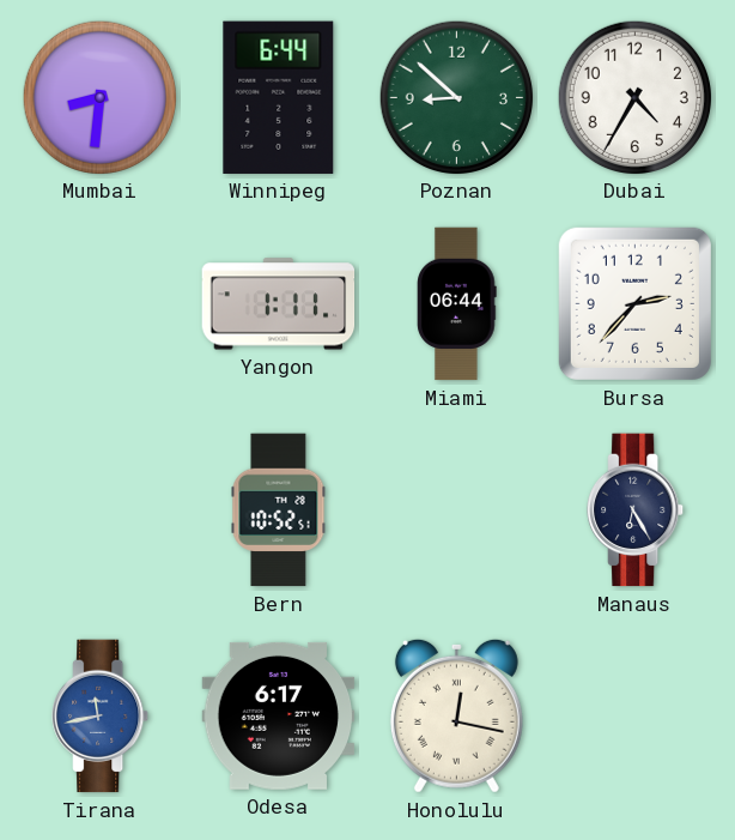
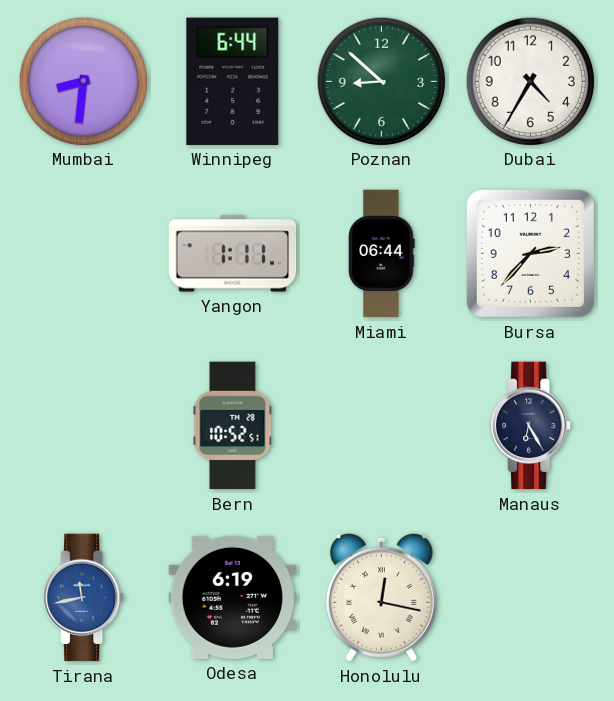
Odesa: 6:17 -> 6:19 (233, 597)
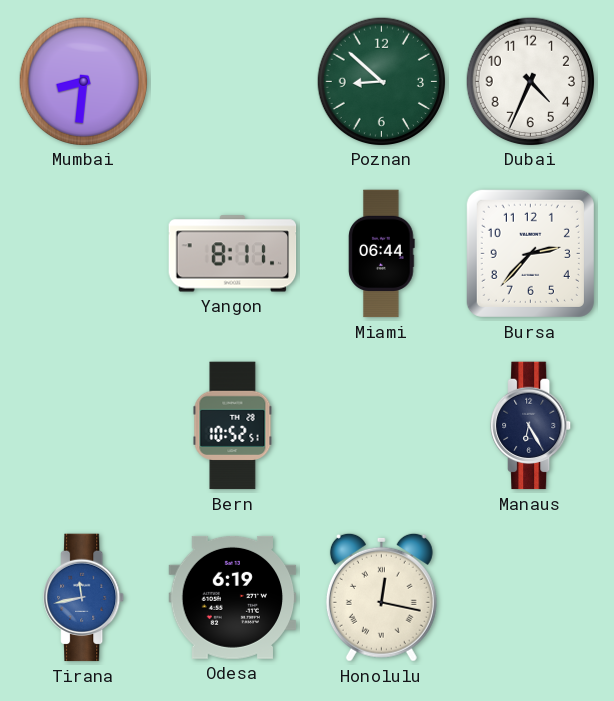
Winnipeg: 6:44 -> none (233, 81)
Dubai: 4:35 -> 4:34 (530, 81)
Yangon: 1:11 -> 8:11 (233, 254)
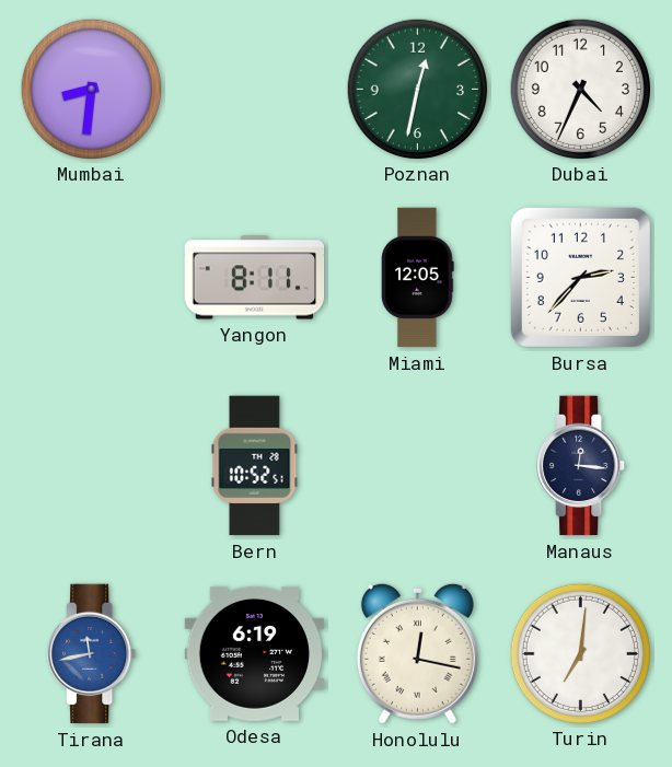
Poznan: 8:52 -> 12:32 (417, 89)
Miami: 06:44 -> 12:05 (418, 278)
Manaus: 6:25 -> 12:16 (581, 466)
Turin: none -> 7:01 (580, 653)
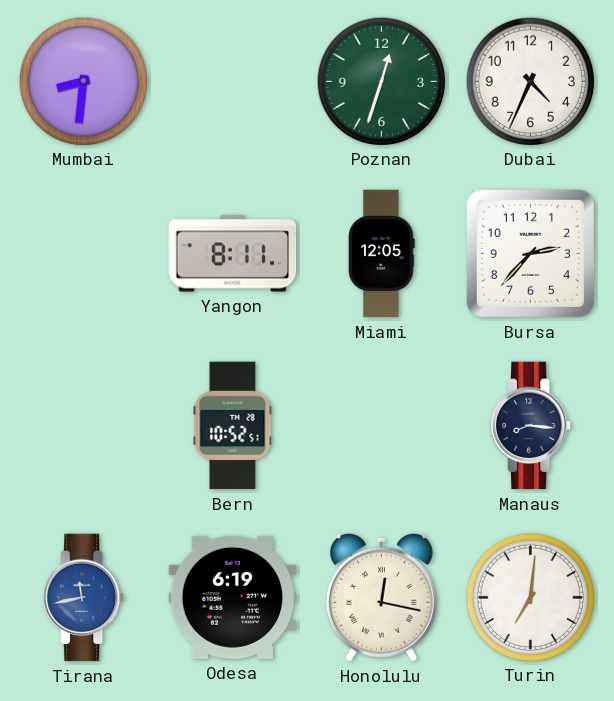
Poznan: 12:32 -> 12:33 (381, 81)
Manaus: 12:16 -> 8:16 (531, 426)
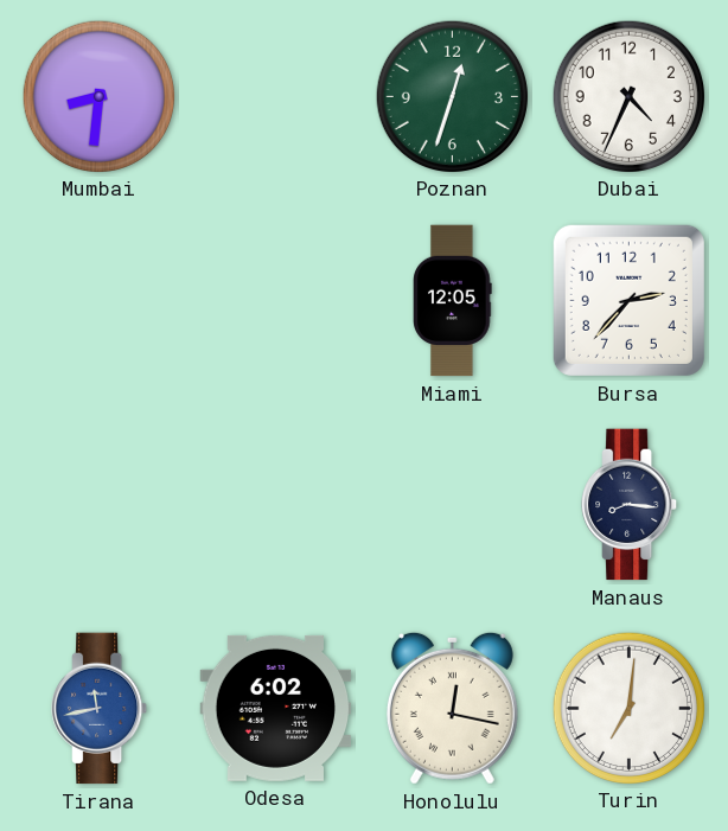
Yangon: 8:11 -> none (233, 254)
Bern: 10:52 -> none (233, 426)
Odesa: 6:19 -> 6:02 (276, 708)
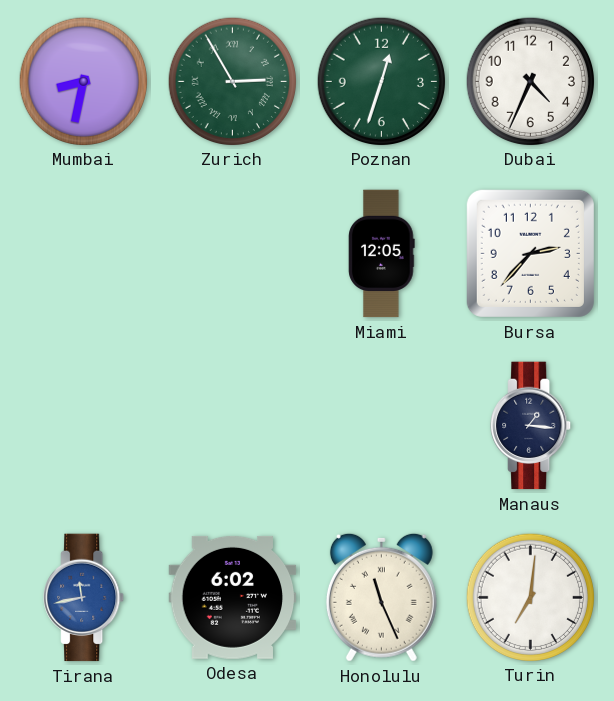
Mumbai: 8:31 -> 8:32 (83, 81)
Zurich: none -> 2:55 (232, 81)
Manaus: 8:16 -> 1:16 (531, 426)
Honolulu: 12:17 -> 11:26 (381, 597)
